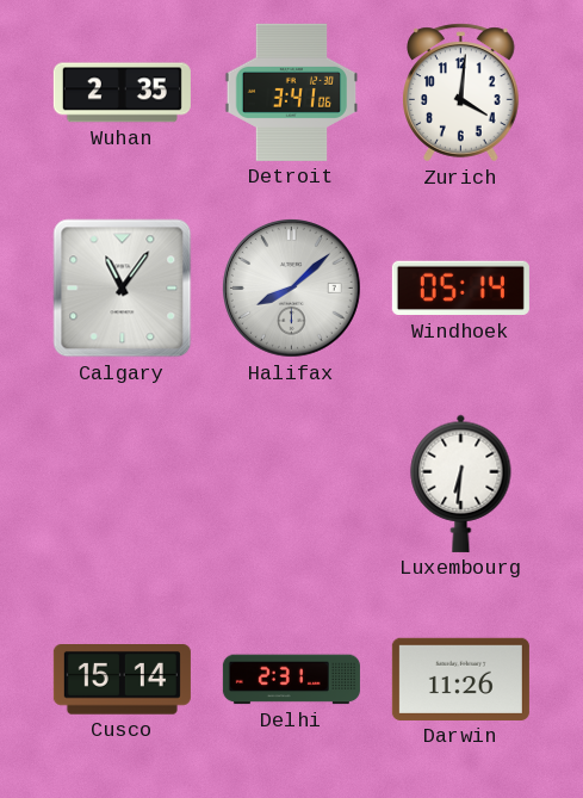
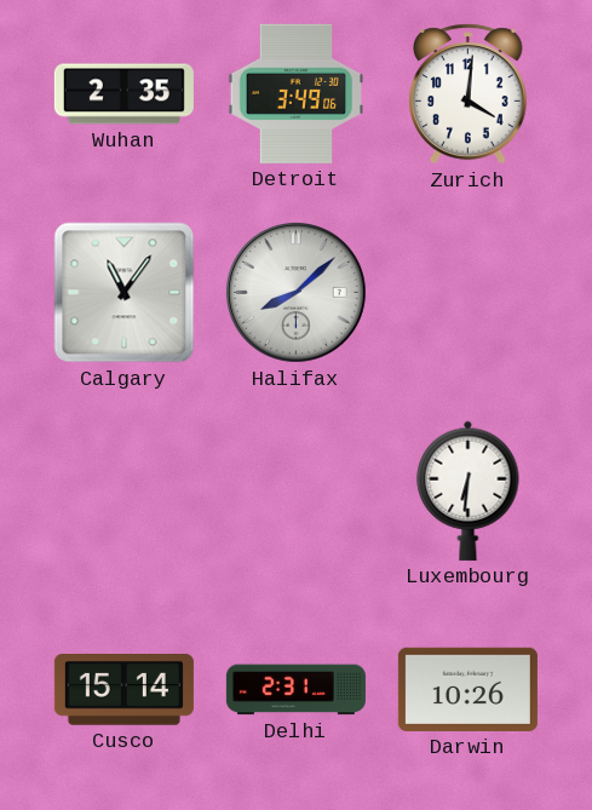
Detroit: 3:41 -> 3:49 (297, 93)
Windhoek: 05:14 -> none (460, 289)
Darwin: 11:26 -> 10:26 (467, 689)
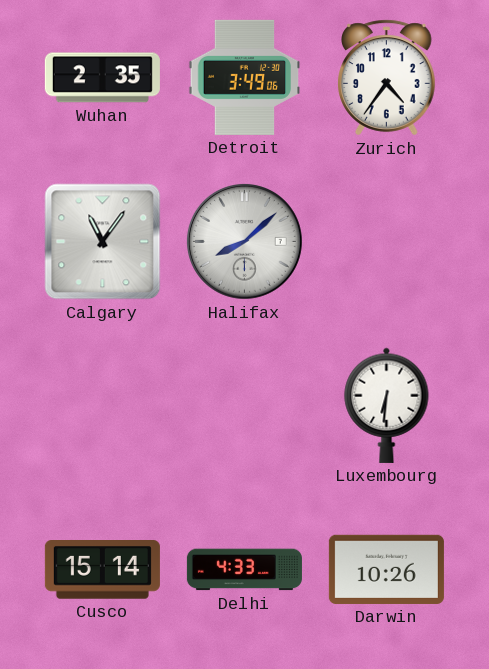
Zurich: 4:01 -> 4:36 (387, 78)
Delhi: 2:31 -> 4:33 (244, 570)
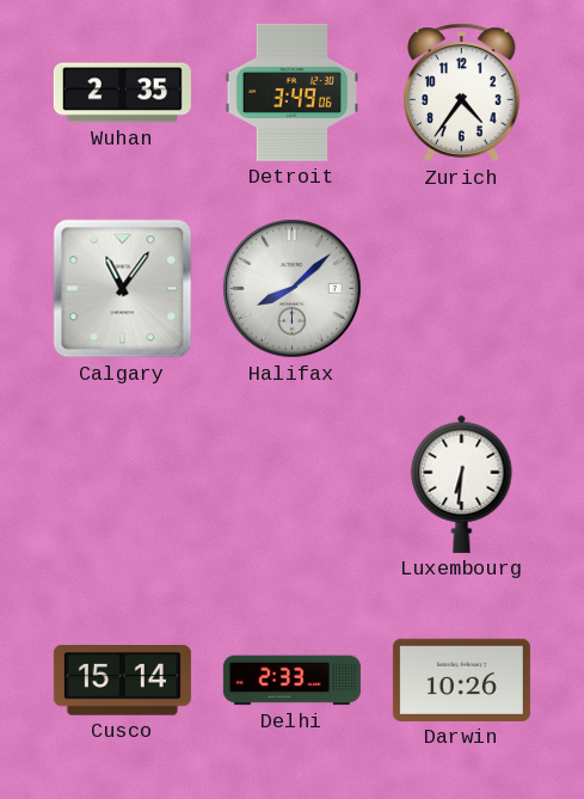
Delhi: 4:33 -> 2:33 (291, 681)
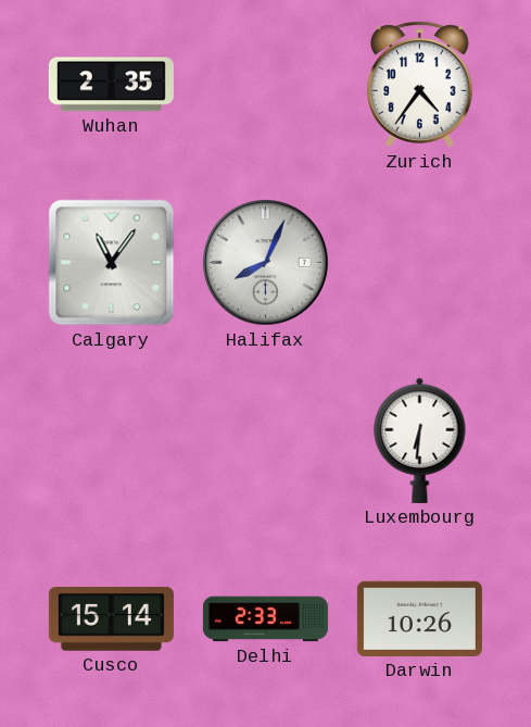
Detroit: 3:49 -> none (293, 92)
Halifax: 8:08 -> 8:04 (265, 262)
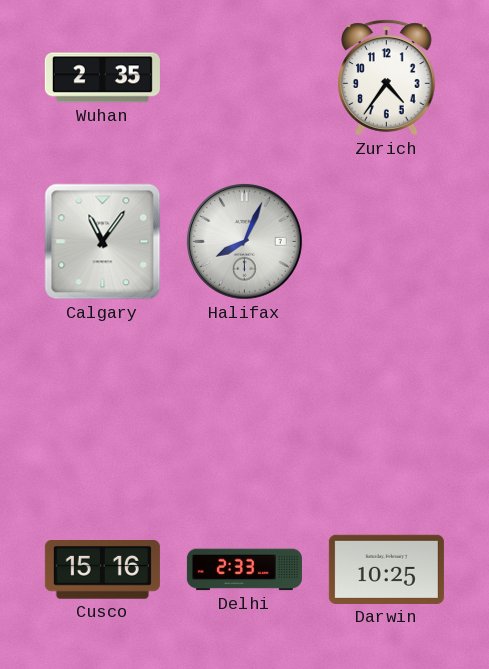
Luxembourg: 6:31 -> none (420, 440)
Cusco: 15:14 -> 15:16 (102, 570)
Darwin: 10:26 -> 10:25 (386, 569)
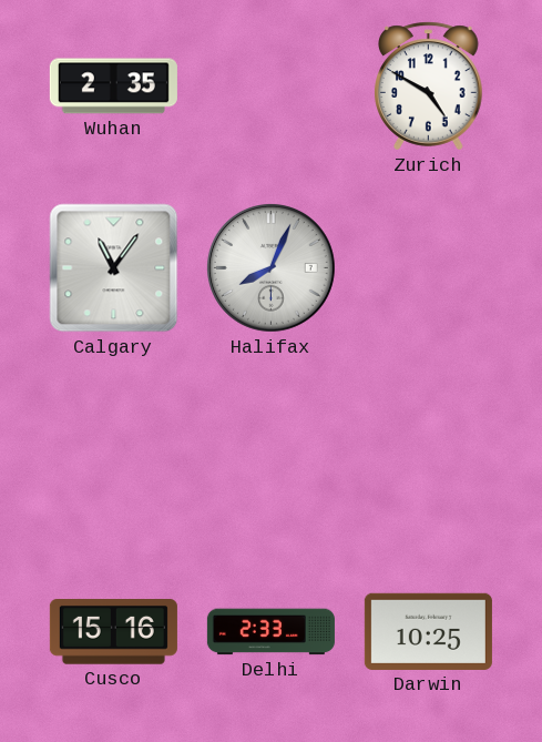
Zurich: 4:36 -> 4:50 (429, 87)
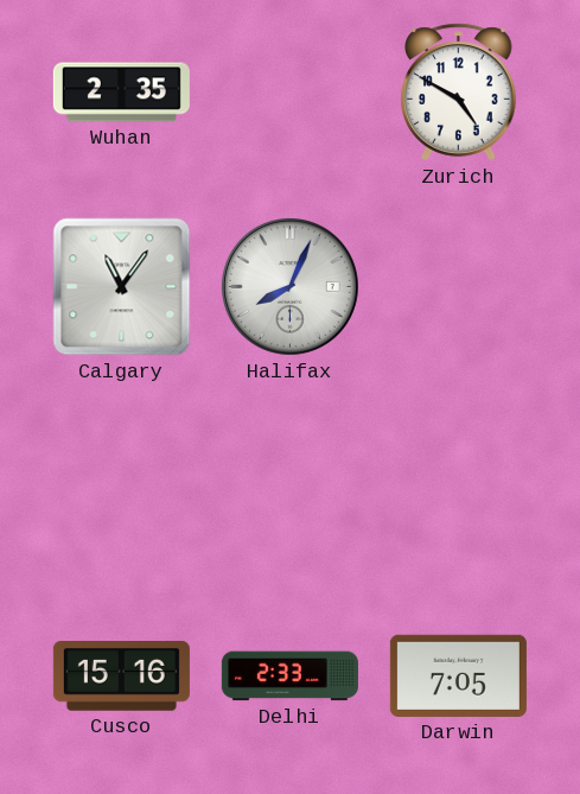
Darwin: 10:25 -> 7:05 (458, 675)
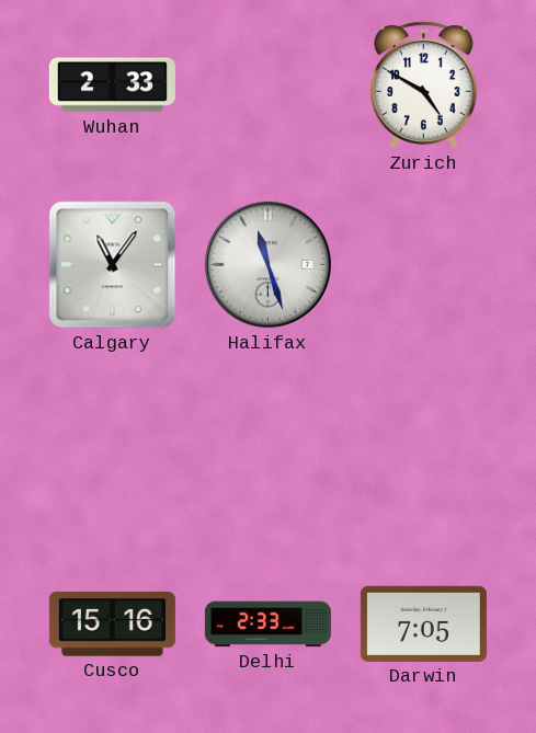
Wuhan: 2:35 -> 2:33 (112, 85)
Halifax: 8:04 -> 11:27 (267, 264)
